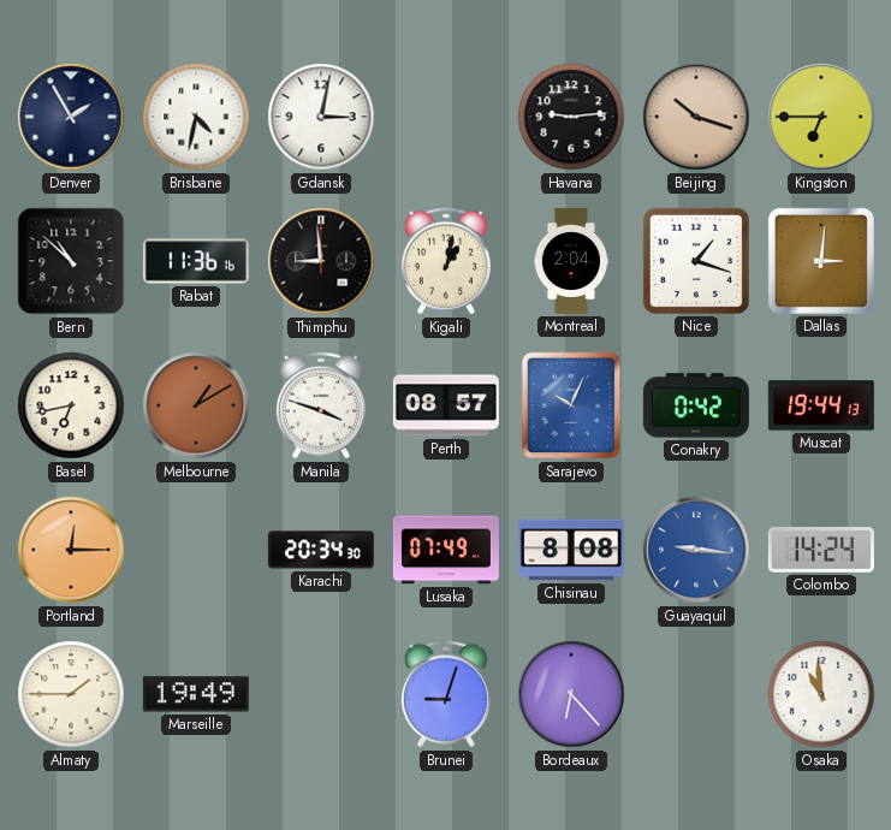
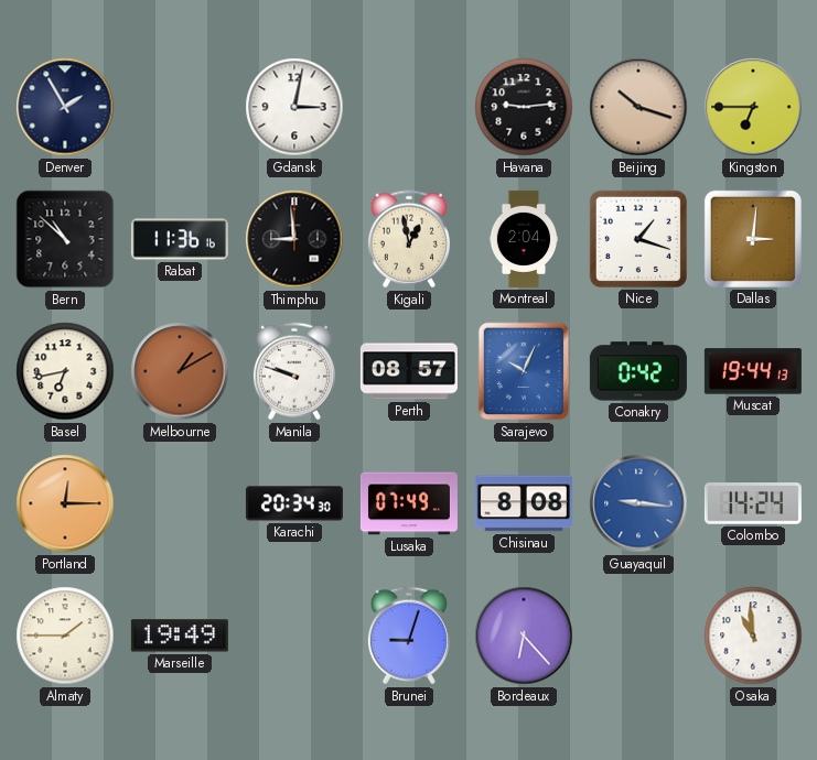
Brisbane: 4:32 -> none (196, 117)
Kigali: 1:02 -> 12:58 (409, 239)
Manila: 3:48 -> 9:48 (294, 371)
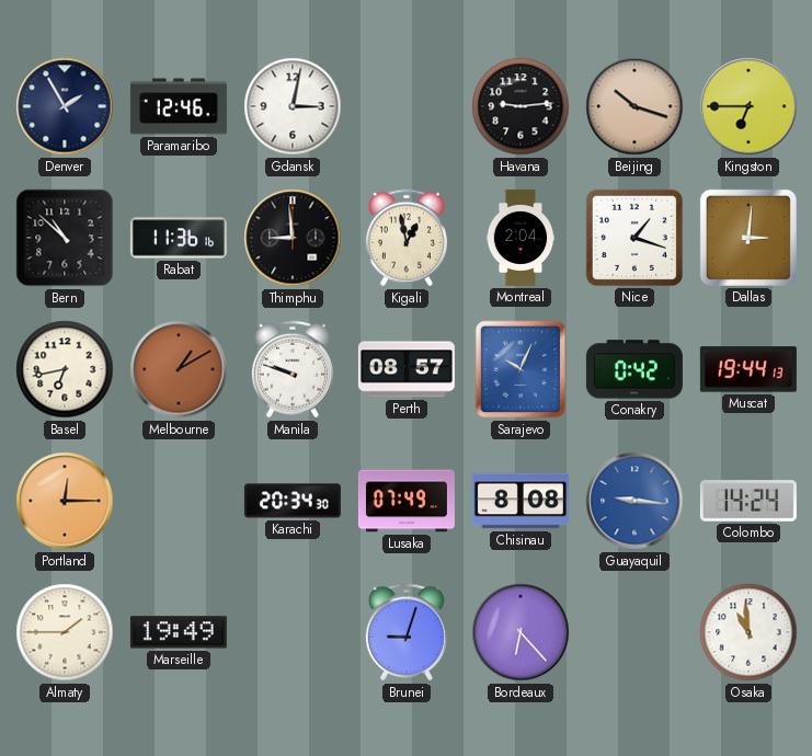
Paramaribo: none -> 12:46 (179, 106)
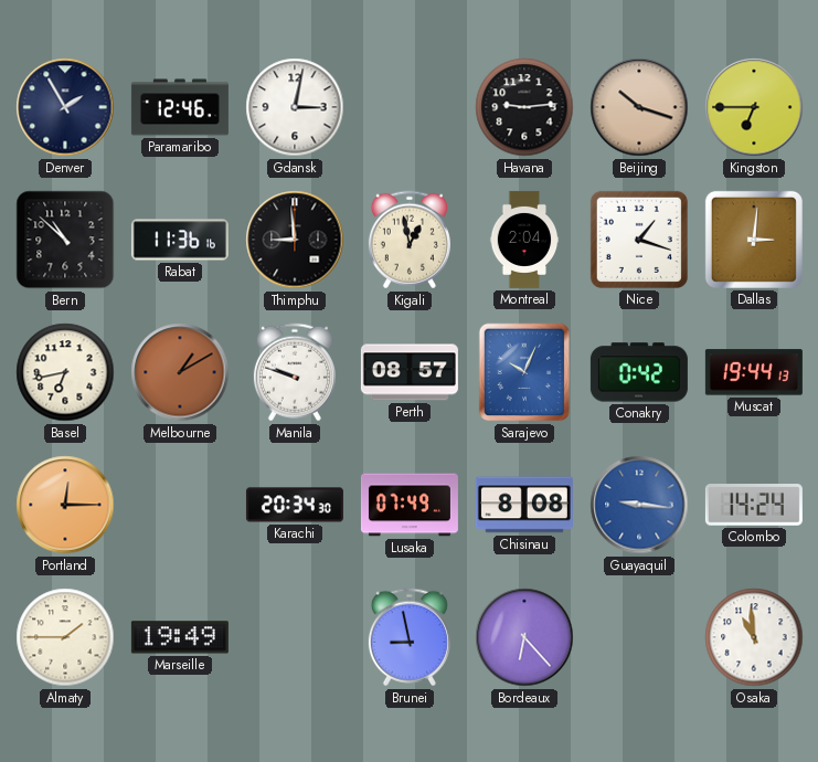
Brunei: 9:03 -> 8:58 (410, 637)
